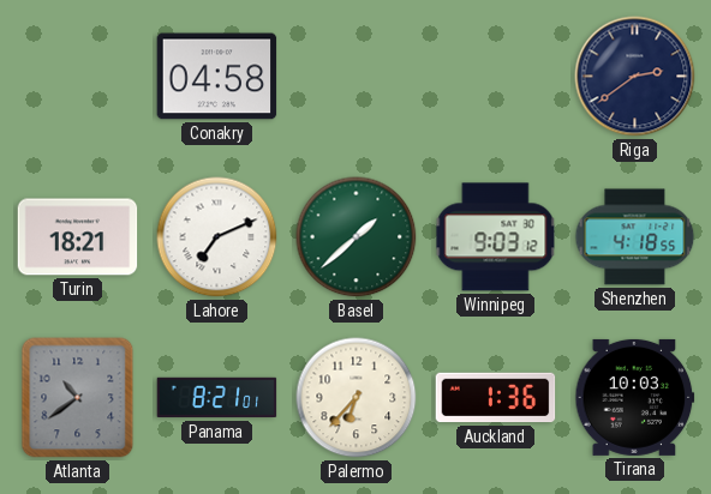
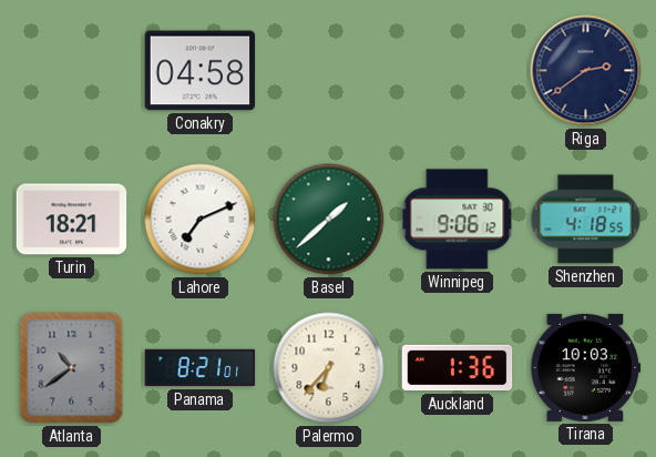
Winnipeg: 9:03 -> 9:06 (458, 220)
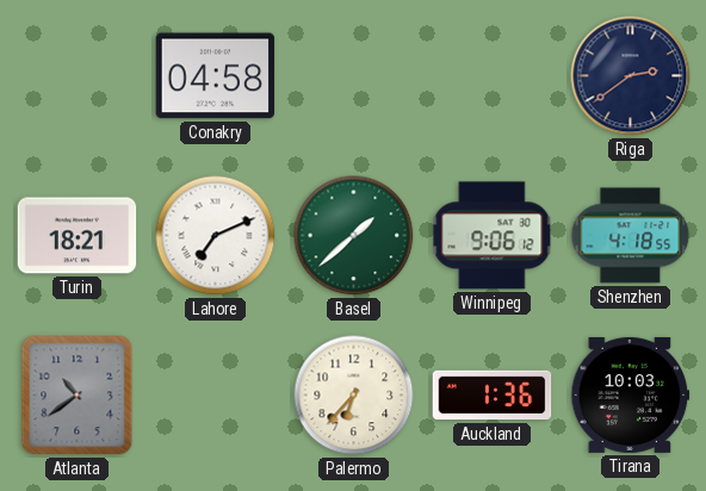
Panama: 8:21 -> none (201, 368)
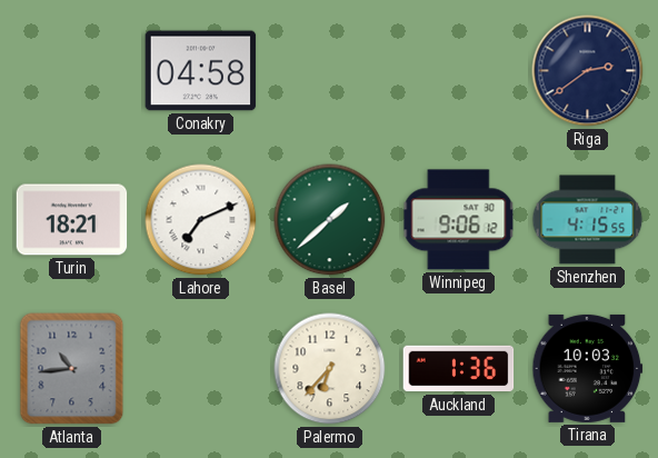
Shenzhen: 4:18 -> 4:15 (588, 220)
Atlanta: 10:39 -> 10:44 (72, 369)
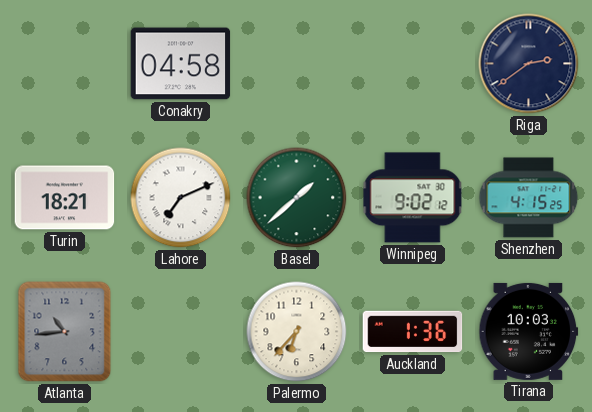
Winnipeg: 9:06 -> 9:02 (413, 198)
Shenzhen: 4:15:55 -> 4:15:25 (529, 198)
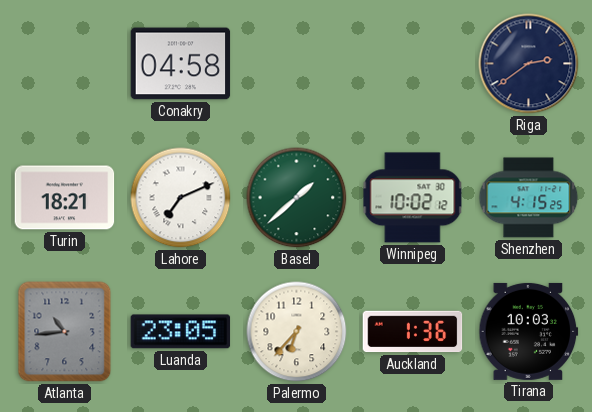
Winnipeg: 9:02 -> 10:02 (413, 198)
Luanda: none -> 23:05 (181, 332)
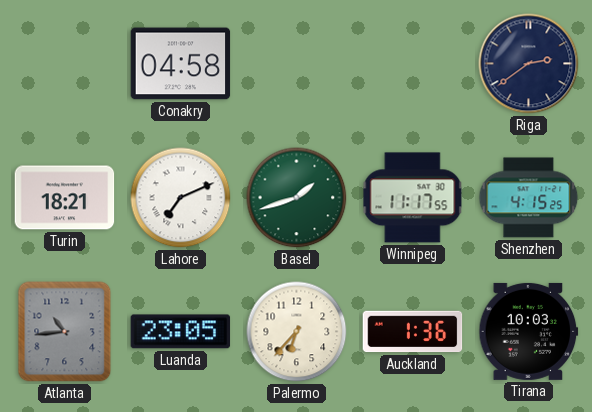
Basel: 1:38 -> 1:42 (297, 198)
Winnipeg: 10:02 -> 11:17 (413, 198)
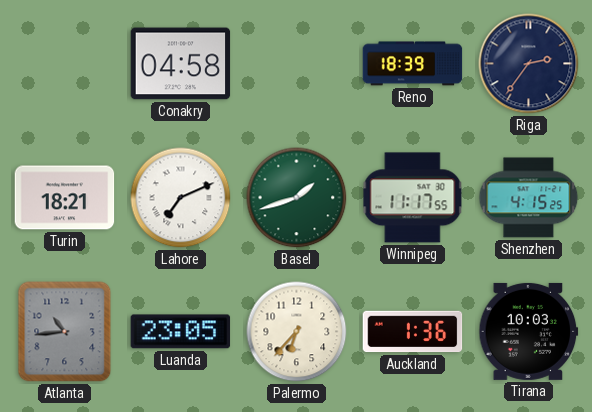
Reno: none -> 18:39 (413, 64)
Riga: 2:39 -> 2:36 (529, 64)
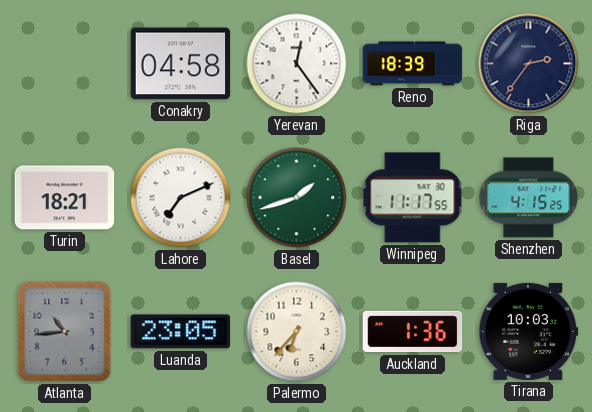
Yerevan: none -> 12:24 (297, 64)
